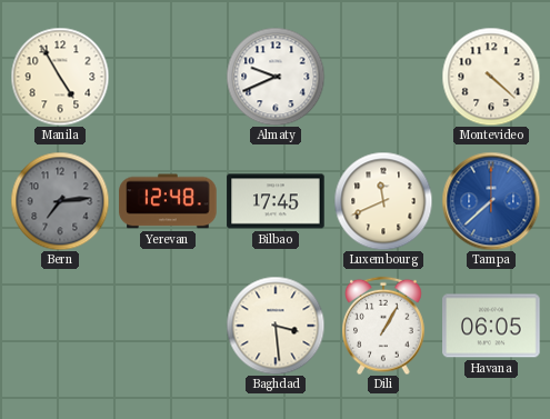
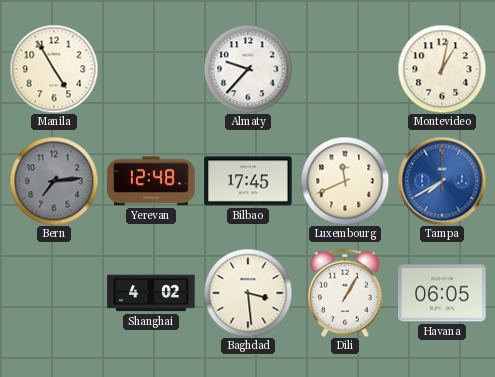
Almaty: 9:41 -> 9:37 (248, 69)
Montevideo: 4:22 -> 1:02 (442, 69)
Tampa: 7:38 -> 7:40 (442, 181)
Shanghai: none -> 4:02 (151, 293)
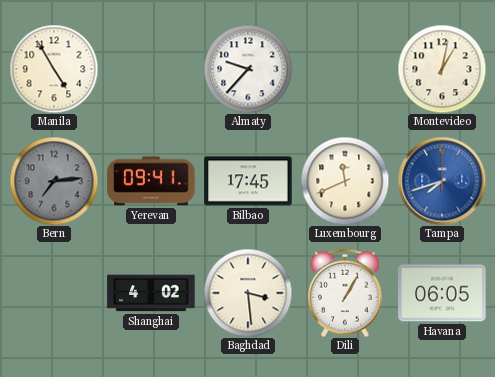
Yerevan: 12:48 -> 09:41 (151, 181)
Tampa: 7:40 -> 7:42 (442, 181)
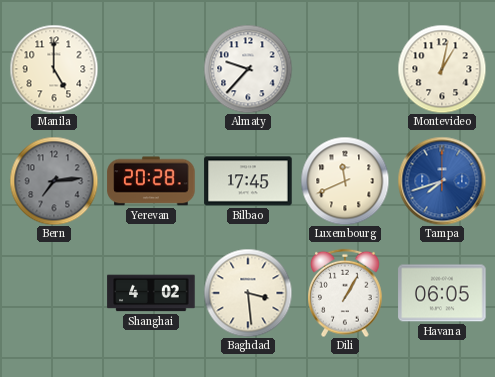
Manila: 4:55 -> 5:00 (54, 69)
Yerevan: 09:41 -> 20:28 (151, 181)
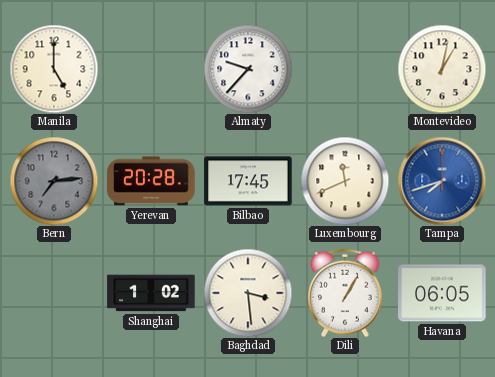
Shanghai: 4:02 -> 1:02 (151, 293)
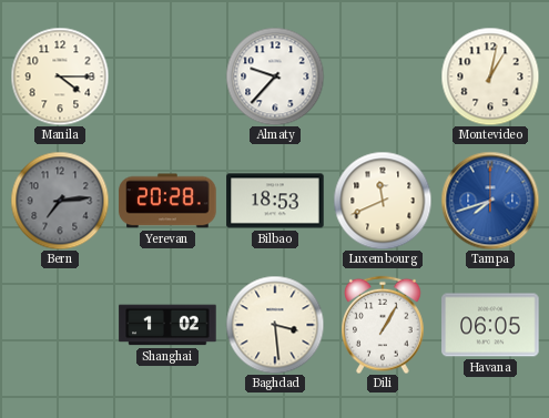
Manila: 5:00 -> 4:15 (60, 77)
Bilbao: 17:45 -> 18:53 (275, 201)
